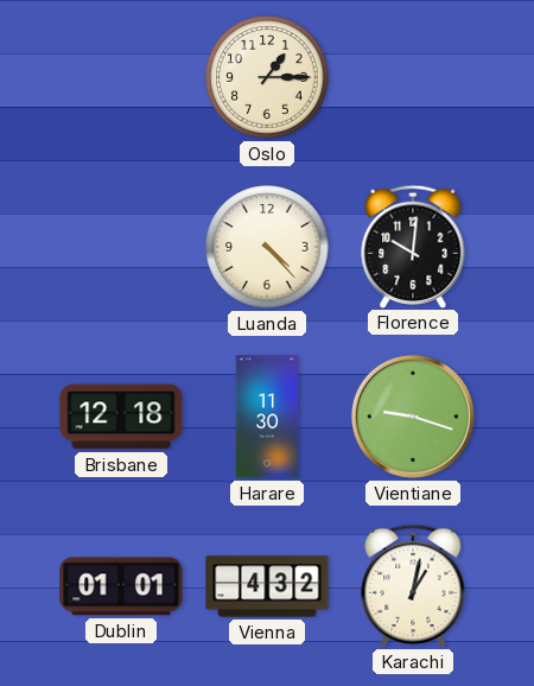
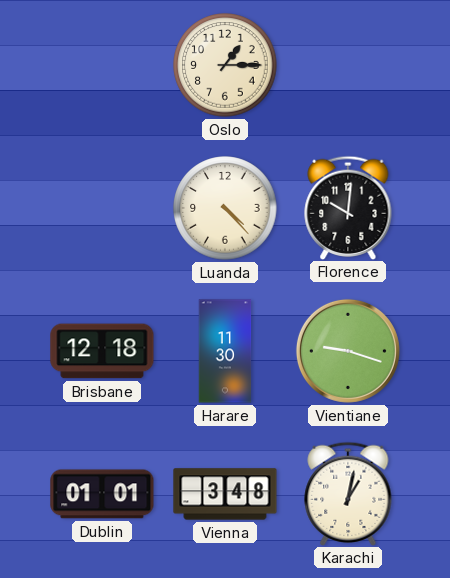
Vienna: 4:32 -> 3:48 (225, 494)
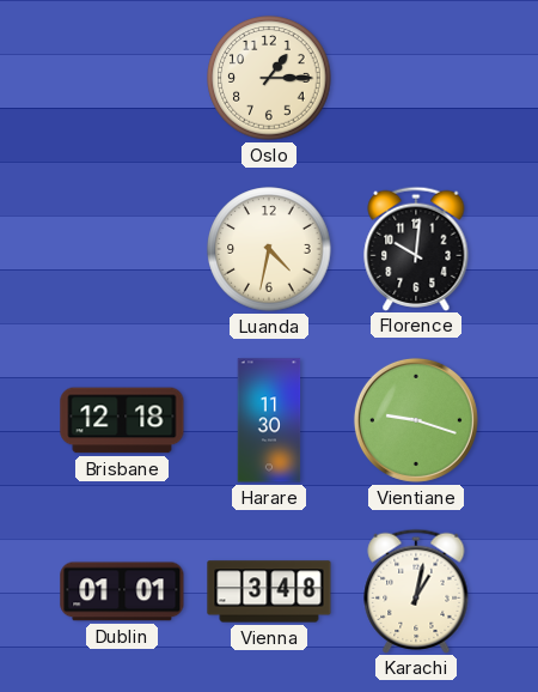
Luanda: 4:23 -> 4:32 (269, 249)
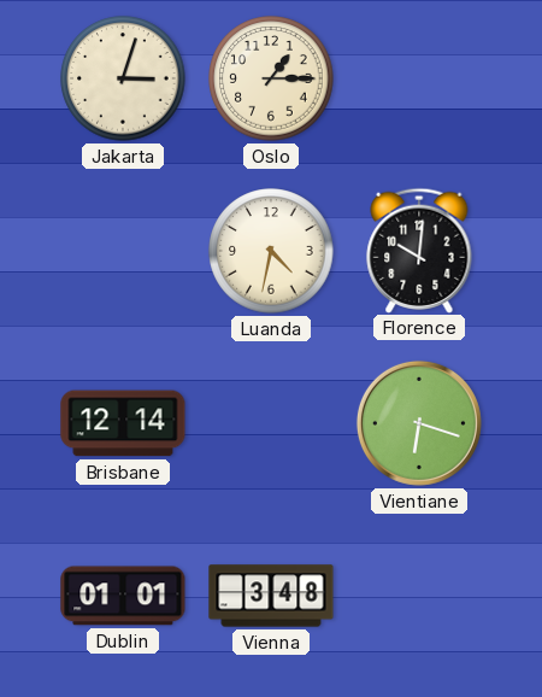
Jakarta: none -> 3:03 (123, 78)
Brisbane: 12:18 -> 12:14 (123, 423)
Harare: 11:30 -> none (269, 420)
Vientiane: 9:18 -> 6:18 (419, 423)
Karachi: 1:02 -> none (416, 590)
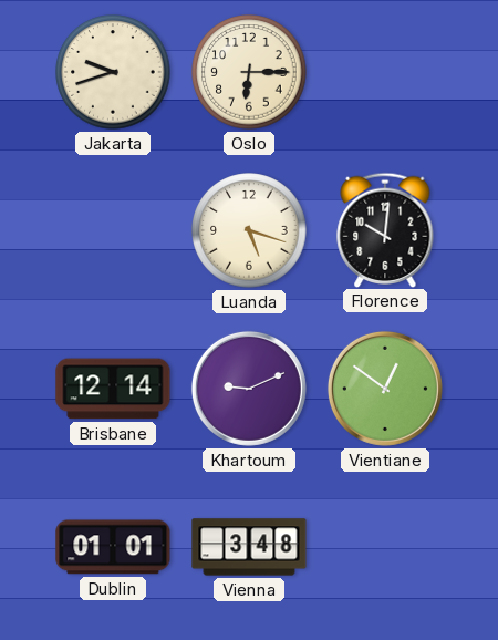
Jakarta: 3:03 -> 9:42 (113, 72)
Oslo: 1:15 -> 6:15 (249, 72)
Luanda: 4:32 -> 5:18 (249, 230)
Khartoum: none -> 9:11 (249, 389)
Vientiane: 6:18 -> 12:51 (385, 389)
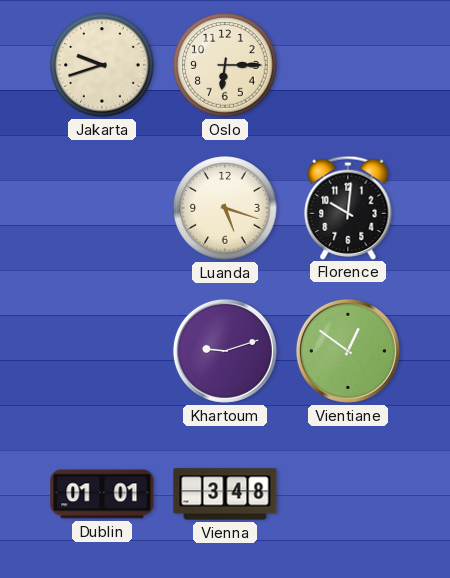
Brisbane: 12:14 -> none (113, 389)
Khartoum: 9:11 -> 9:12 (225, 351)
